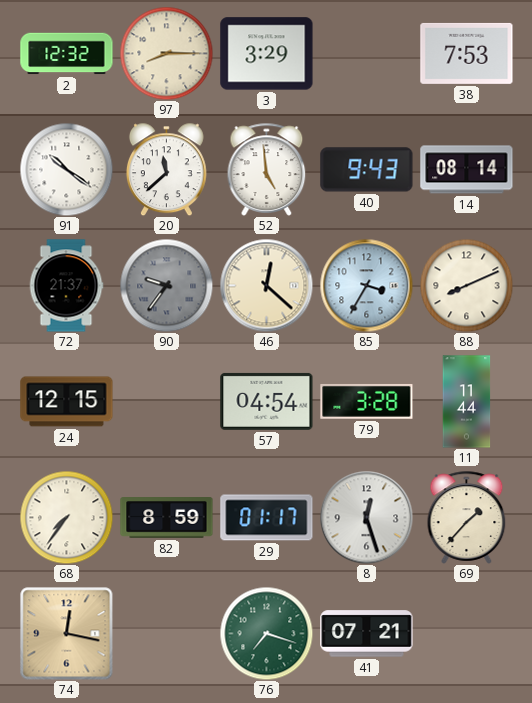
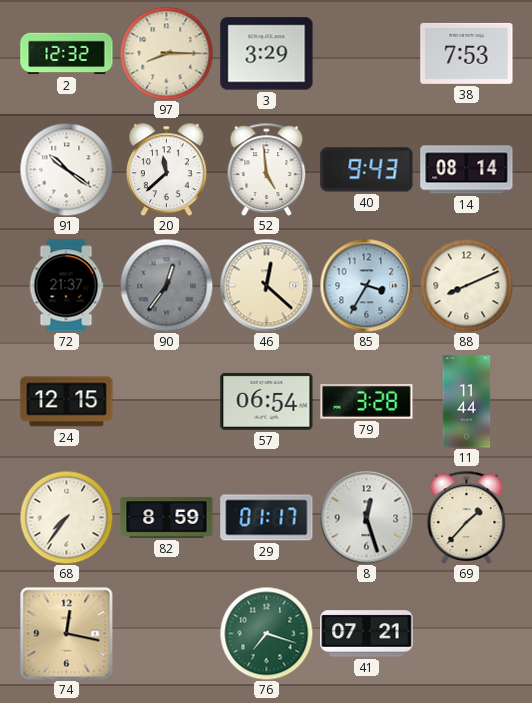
90: 9:36 -> 12:36 (166, 285)
57: 04:54 -> 06:54 (267, 401)
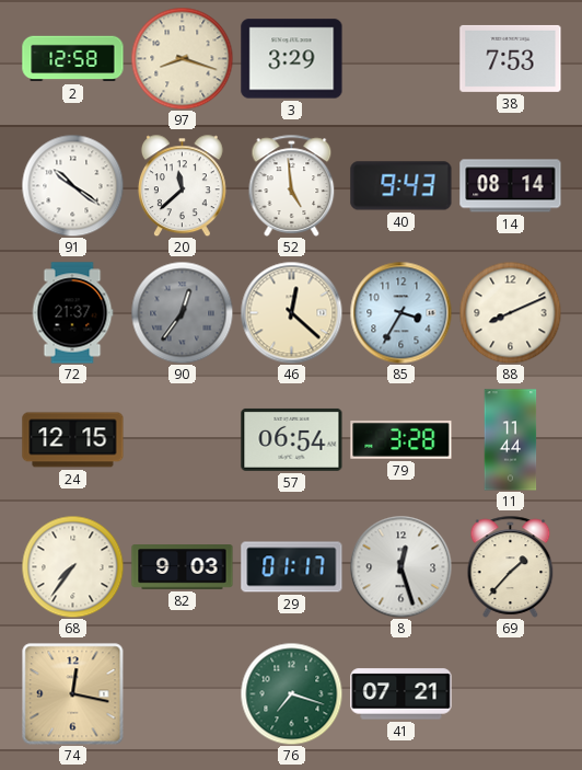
2: 12:32 -> 12:58 (73, 59)
97: 8:15 -> 8:18 (182, 58)
82: 8:59 -> 9:03 (183, 567)
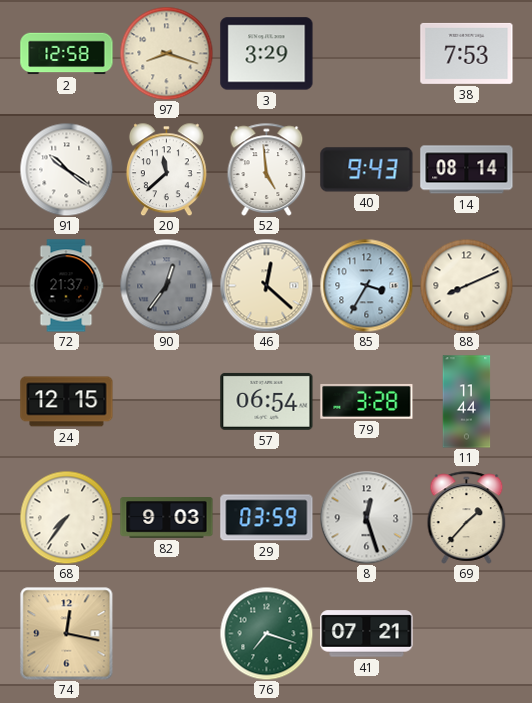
29: 01:17 -> 03:59 (267, 518)
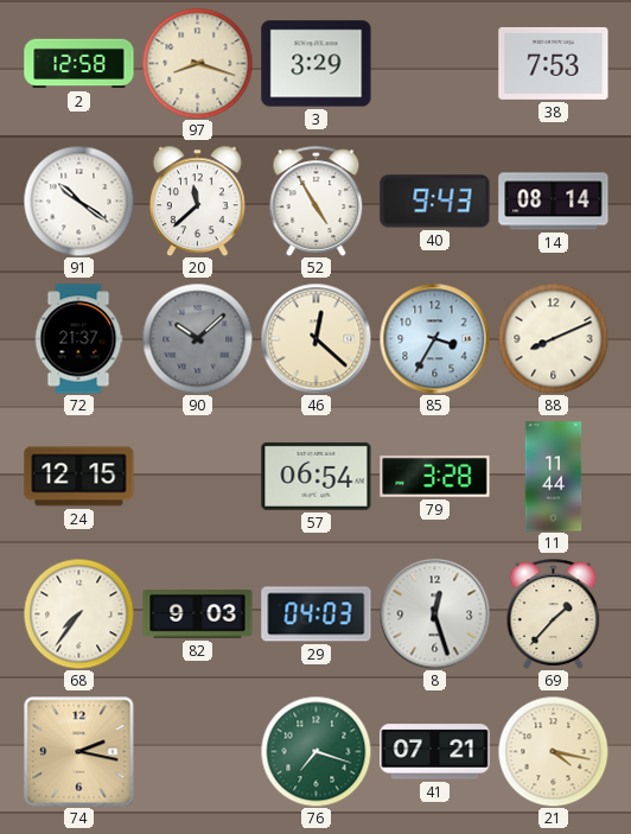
52: 4:59 -> 4:55 (317, 200)
90: 12:36 -> 10:08 (197, 338)
29: 03:59 -> 04:03 (317, 615)
74: 12:17 -> 2:17 (78, 751)
21: none -> 4:17 (553, 751)
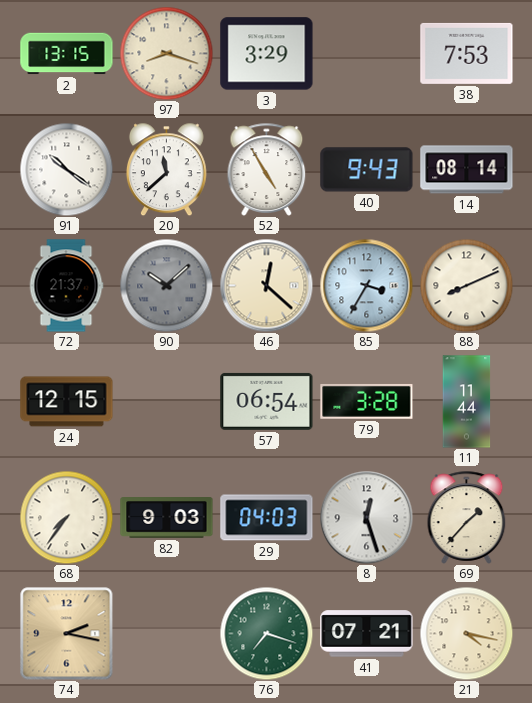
2: 12:58 -> 13:15 (67, 54)
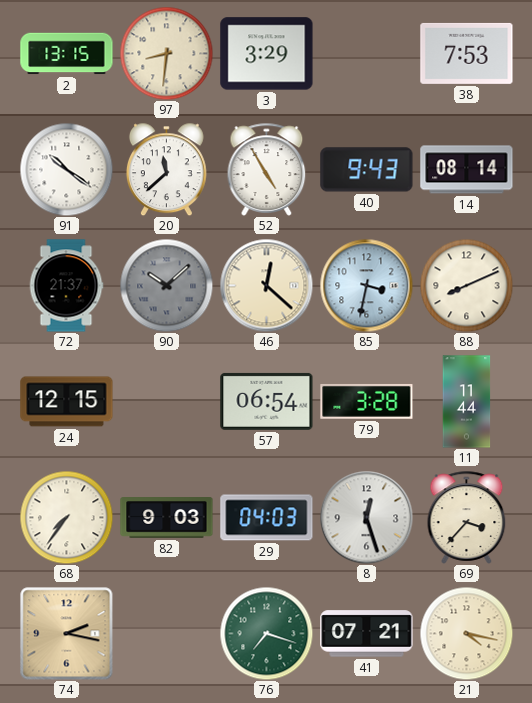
97: 8:18 -> 8:31 (166, 53)
85: 3:35 -> 3:32 (366, 285)
69: 1:37 -> 3:37 (467, 517)
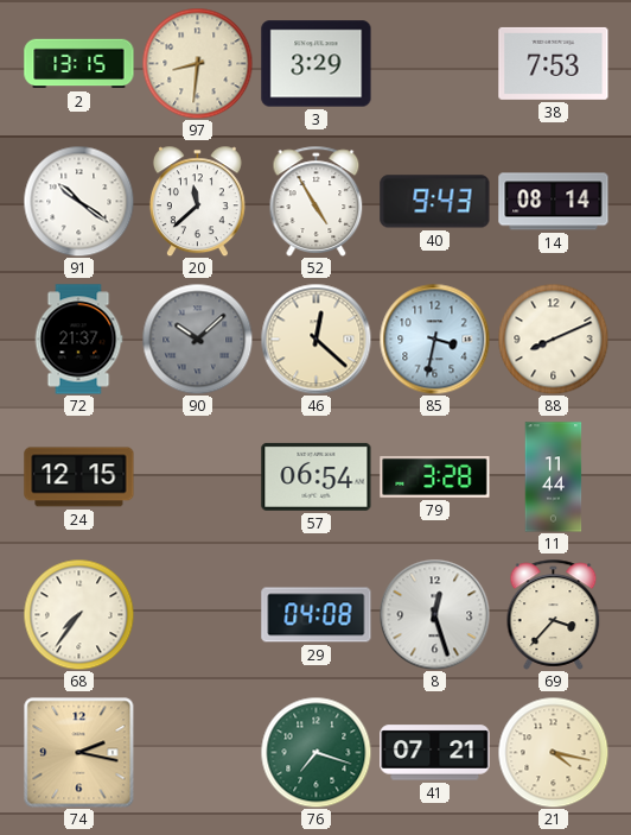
82: 9:03 -> none (167, 518)
29: 04:03 -> 04:08 (317, 615)
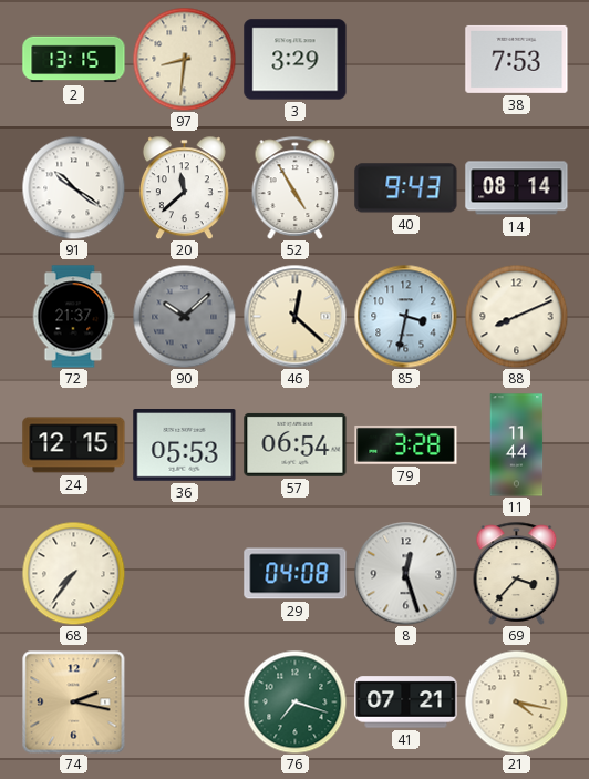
36: none -> 05:53 (185, 445)
